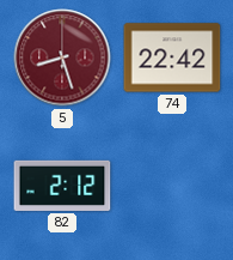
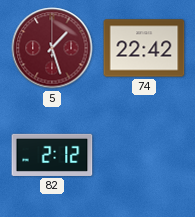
5: 8:27 -> 1:27 (52, 48)
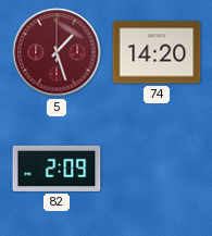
74: 22:42 -> 14:20 (157, 52)
82: 2:12 -> 2:09 (57, 169)
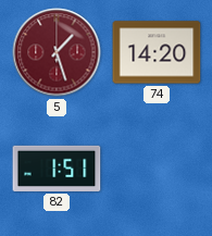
82: 2:09 -> 1:51 (57, 169)
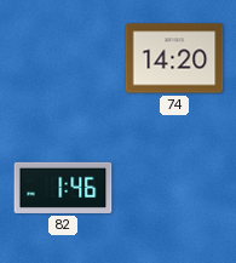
5: 1:27 -> none (57, 52)
82: 1:51 -> 1:46 (63, 188)
